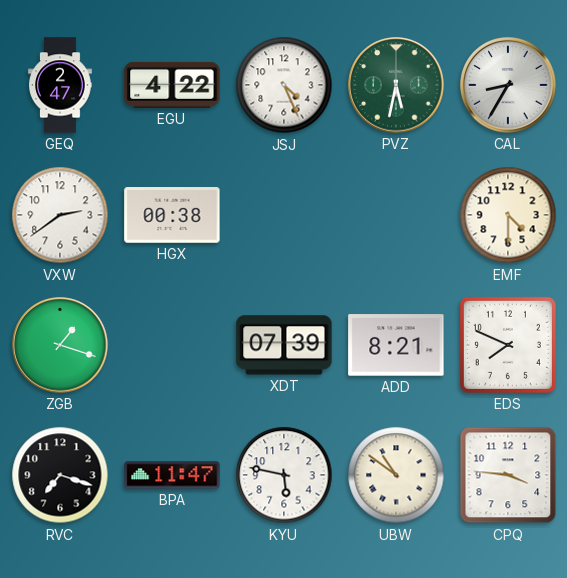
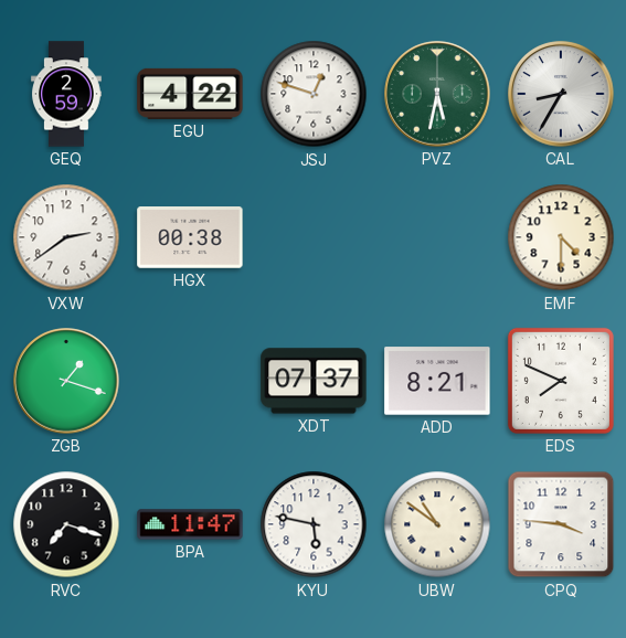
GEQ: 2:47 -> 2:59 (66, 94)
JSJ: 4:26 -> 12:48 (314, 94)
XDT: 07:39 -> 07:37 (314, 381)
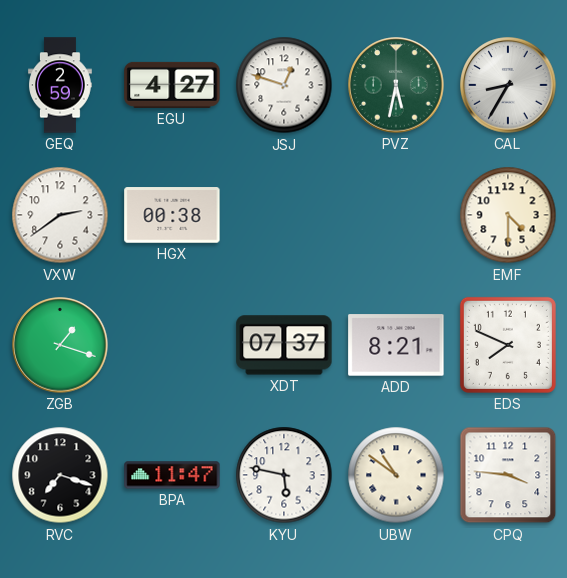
EGU: 4:22 -> 4:27 (172, 85)
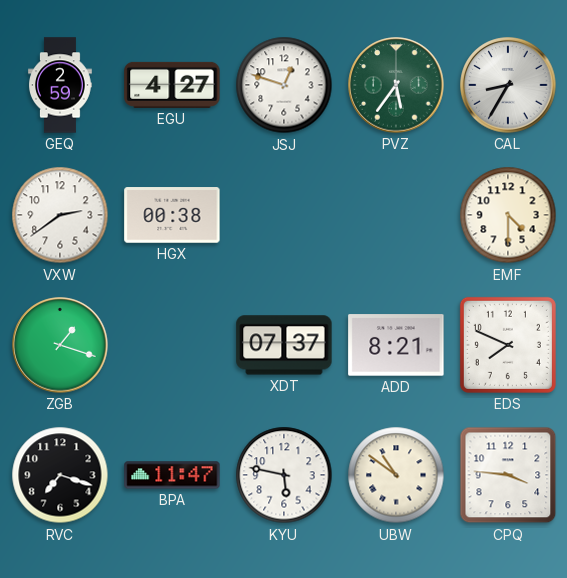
PVZ: 5:32 -> 5:36 (396, 85)
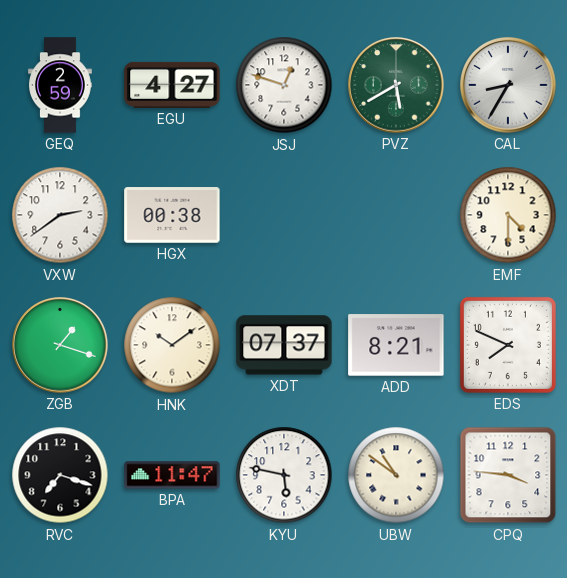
PVZ: 5:36 -> 5:40 (396, 85)
HNK: none -> 10:09 (172, 345)
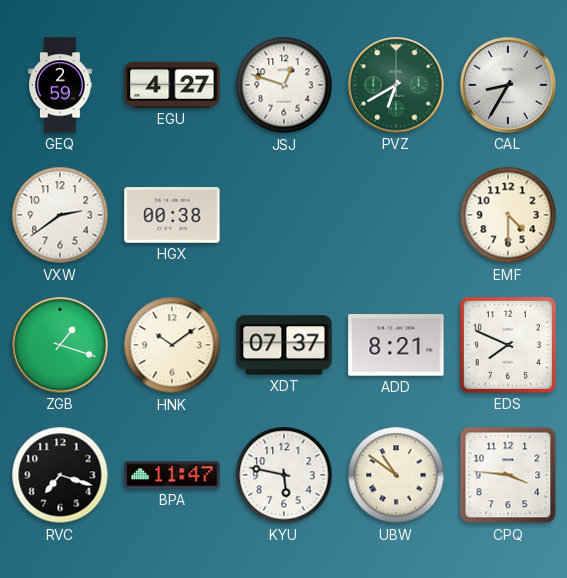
PVZ: 5:40 -> 6:40 (396, 85)
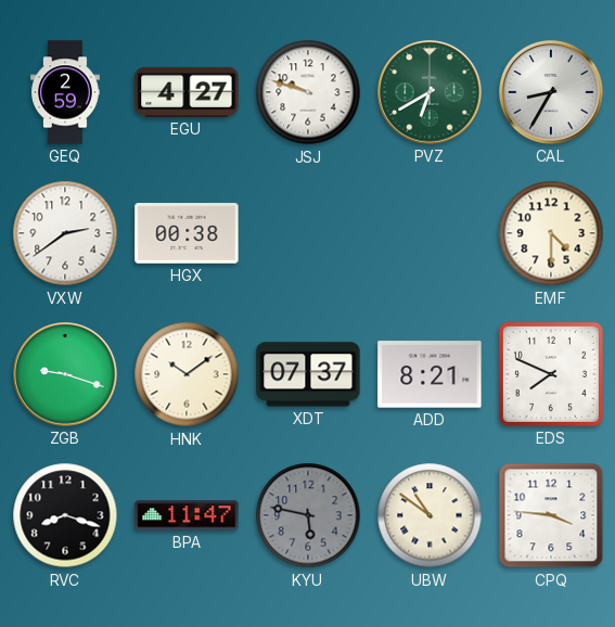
JSJ: 12:48 -> 9:48 (308, 92)
ZGB: 1:18 -> 9:18 (65, 374)
RVC: 7:18 -> 8:18 (65, 515)
KYU dial: white -> grey (308, 515)
